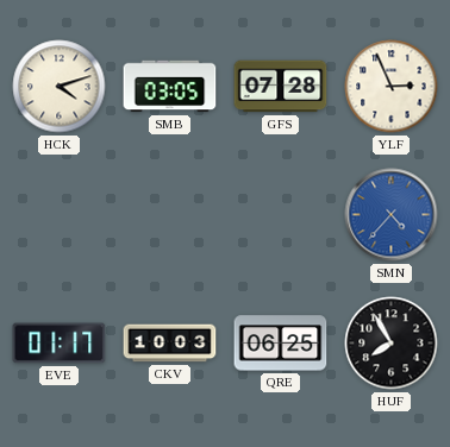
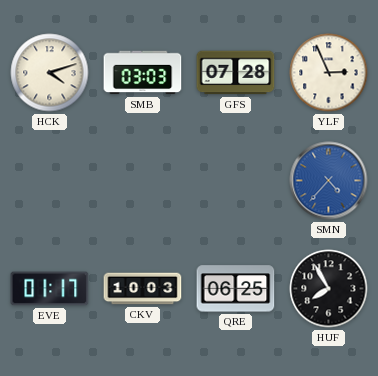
SMB: 03:05 -> 03:03 (143, 73)
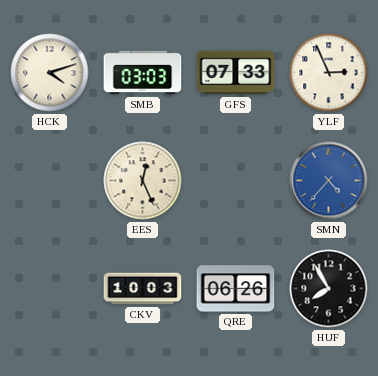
GFS: 07:28 -> 07:33 (236, 73)
EES: none -> 12:26 (143, 181)
EVE: 01:17 -> none (50, 289)
QRE: 06:25 -> 06:26 (236, 289)
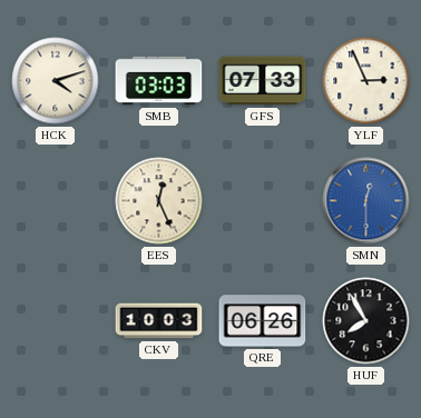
SMN: 4:37 -> 12:30 (366, 201)
